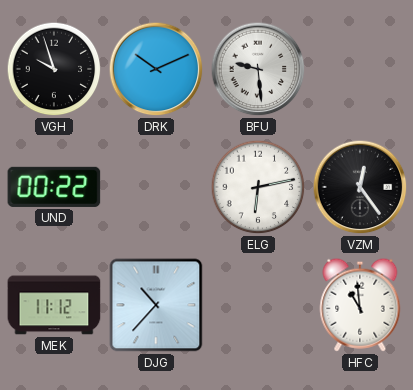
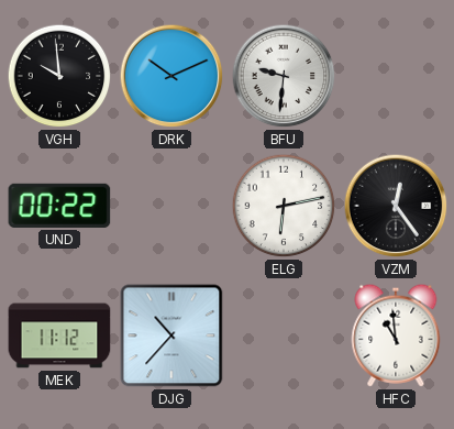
VGH: 9:57 -> 9:59 (59, 76)
BFU: 9:29 -> 9:31 (284, 76)
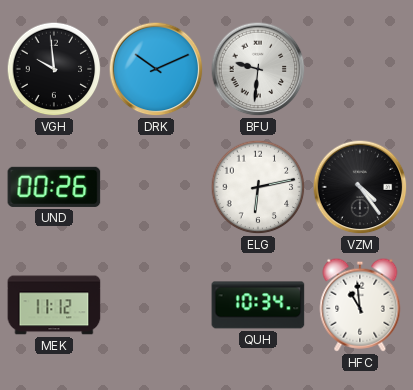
UND: 00:22 -> 00:26 (54, 187)
VZM: 12:24 -> 4:24 (360, 187)
DJG: 10:37 -> none (171, 335)
QUH: none -> 10:34 (258, 305)
